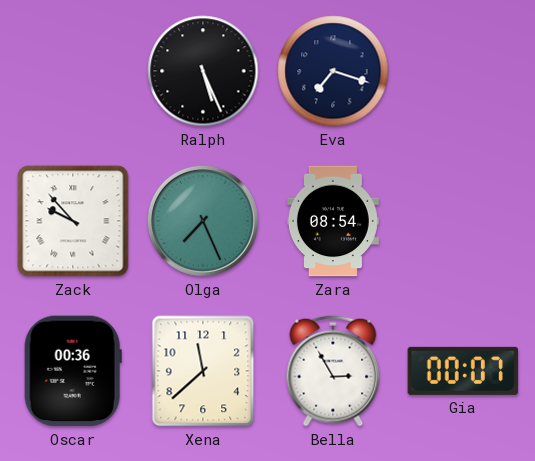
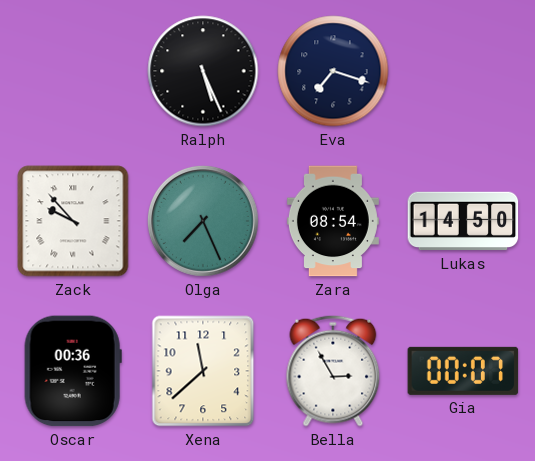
Lukas: none -> 14:50 (463, 221)
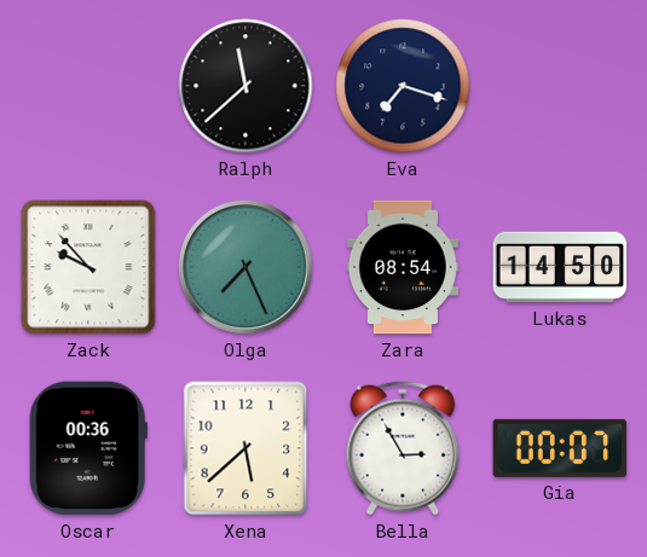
Ralph: 5:26 -> 11:38 (245, 86)
Xena: 11:38 -> 5:38 (245, 448)
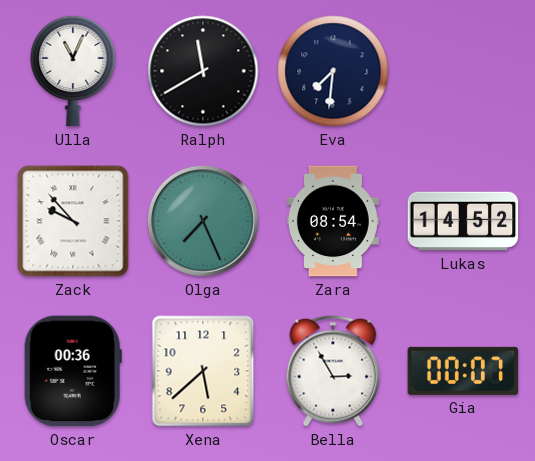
Ulla: none -> 11:04 (73, 71)
Ralph: 11:38 -> 11:40 (203, 71)
Eva: 7:18 -> 7:31 (333, 71)
Lukas: 14:50 -> 14:52 (463, 221)
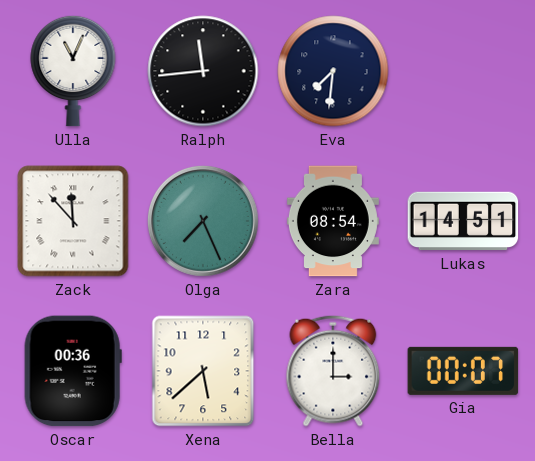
Ralph: 11:40 -> 11:44 (203, 71)
Zack: 9:53 -> 11:53 (73, 221)
Lukas: 14:52 -> 14:51 (463, 221)
Bella: 2:55 -> 3:00 (333, 371)
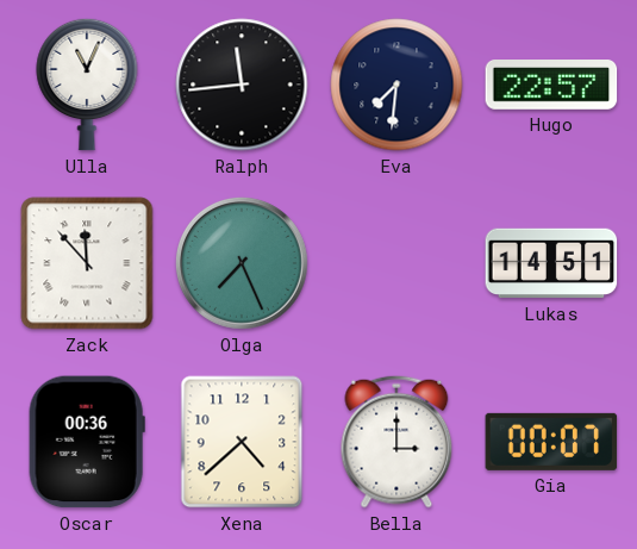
Hugo: none -> 22:57 (551, 86)
Zara: 08:54 -> none (333, 221)
Xena: 5:38 -> 4:38 (242, 442)
